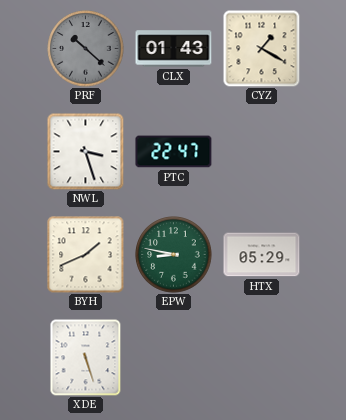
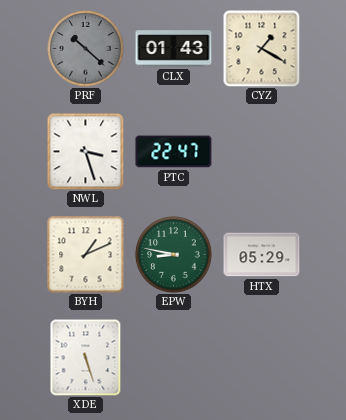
BYH: 1:41 -> 1:11 (86, 255)
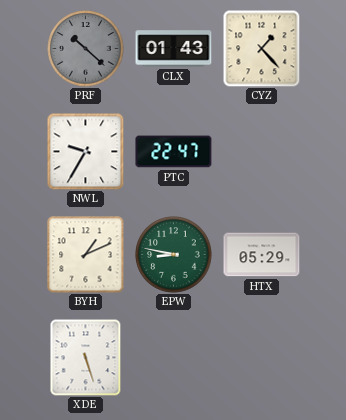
CYZ: 1:20 -> 1:23 (261, 48)
NWL: 3:27 -> 9:35 (85, 151)
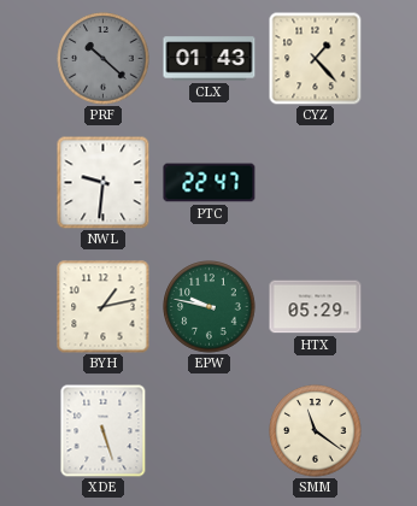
NWL: 9:35 -> 9:31 (102, 182)
BYH: 1:11 -> 1:13 (104, 307)
EPW: 8:47 -> 9:47 (210, 307)
SMM: none -> 11:21 (316, 431)
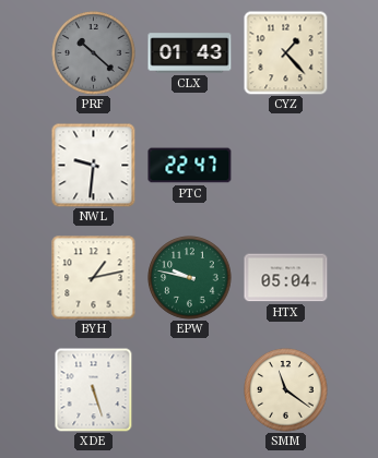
HTX: 05:29 -> 05:04 (286, 278)
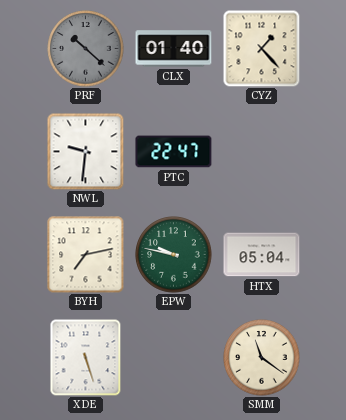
CLX: 01:43 -> 01:40 (174, 49)
BYH: 1:13 -> 7:13 (86, 255)
